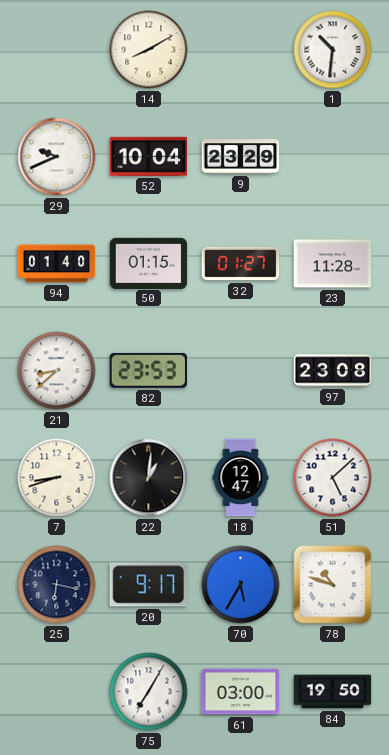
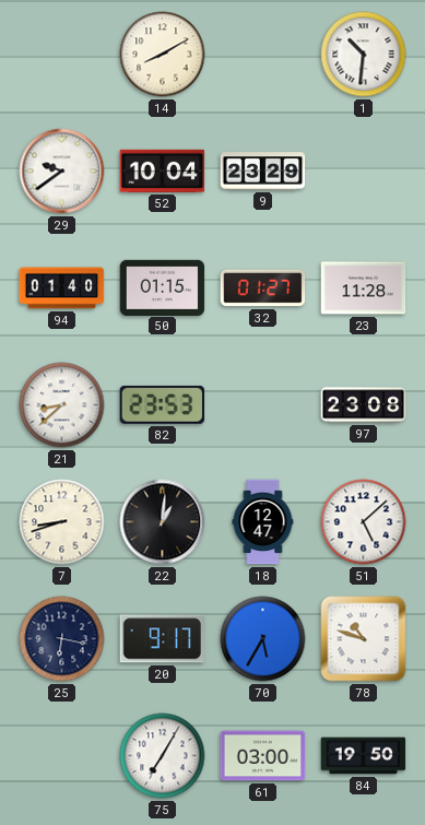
29: 9:41 -> 9:39 (62, 172)
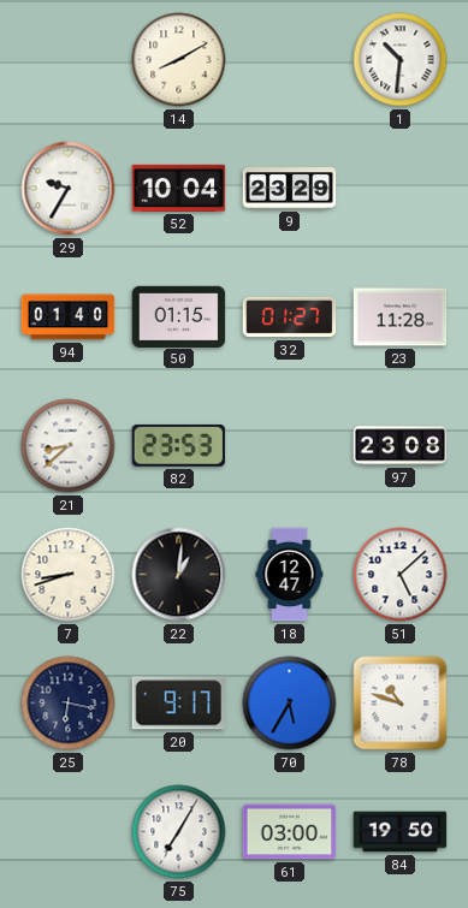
29: 9:39 -> 9:35 (69, 189)
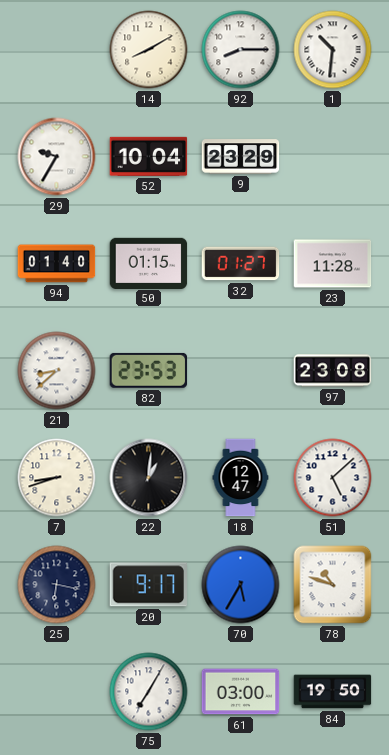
92: none -> 8:15 (241, 50)
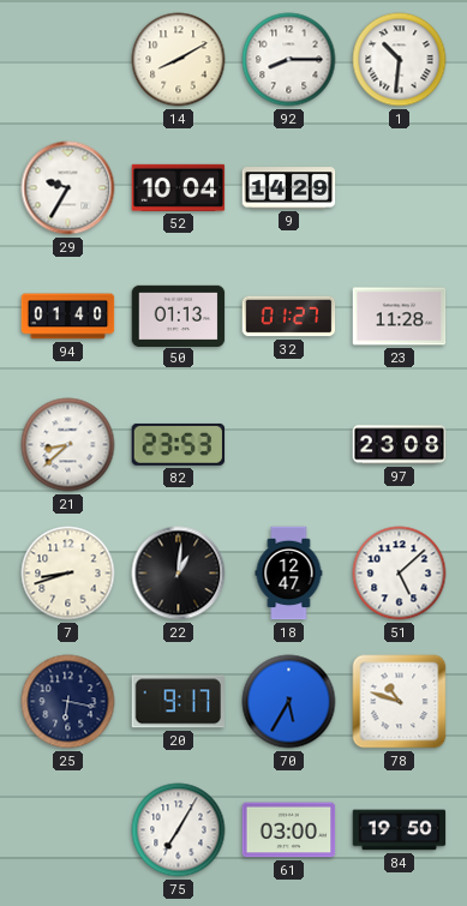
9: 23:29 -> 14:29 (289, 188)
50: 01:15 -> 01:13 (179, 316)
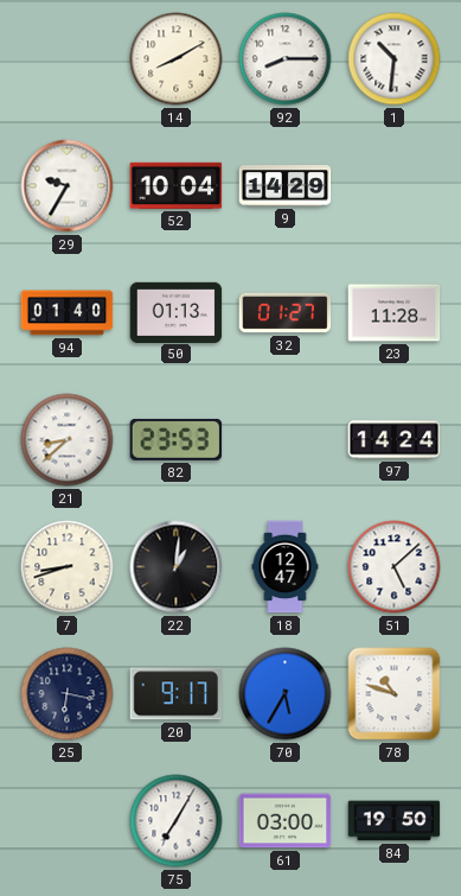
97: 23:08 -> 14:24 (395, 440)
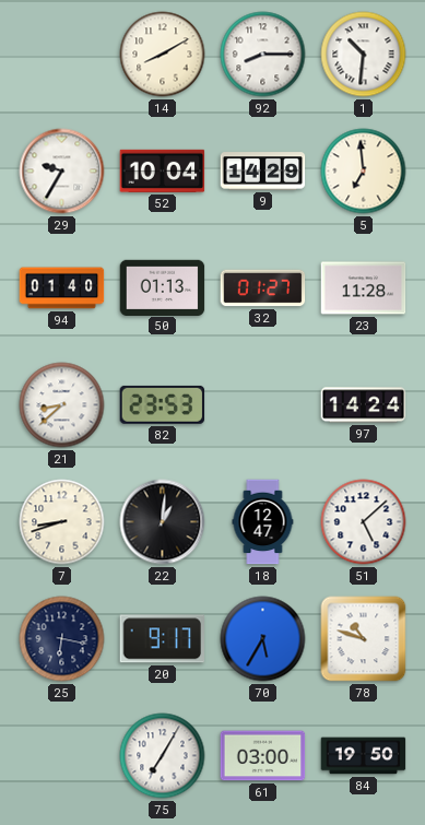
5: none -> 6:59 (364, 172)
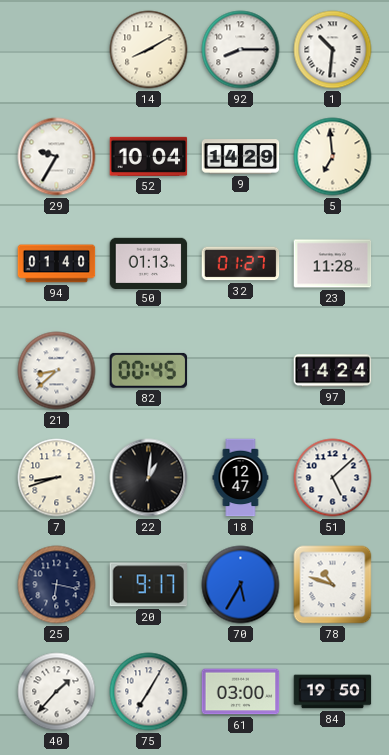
82: 23:53 -> 00:45 (149, 370)
40: none -> 1:37 (57, 692)
